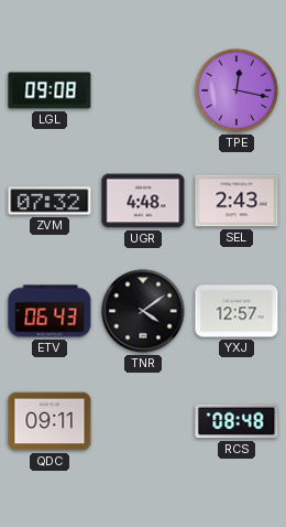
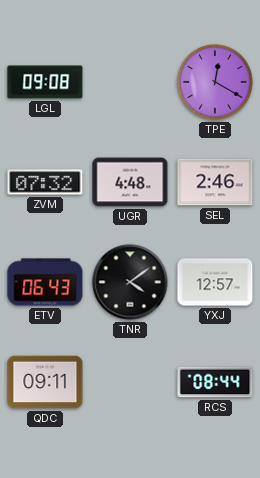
TPE: 12:17 -> 12:20 (215, 82)
SEL: 2:43 -> 2:46 (215, 182)
RCS: 08:48 -> 08:44 (215, 382)
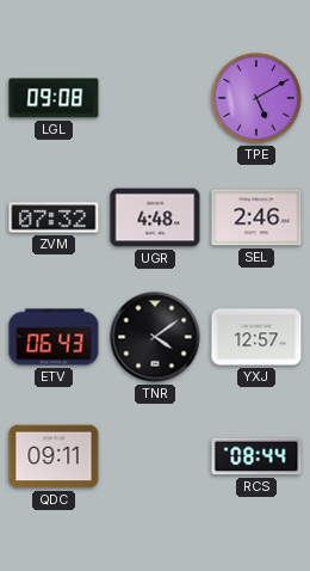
TPE: 12:20 -> 5:10 (256, 98)
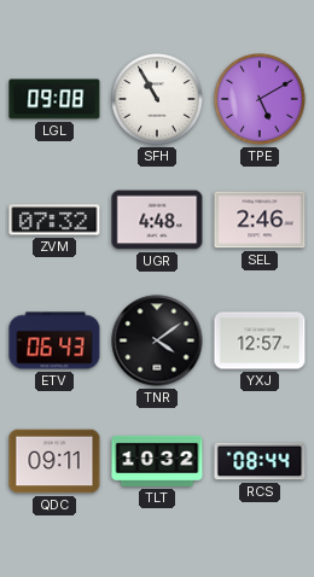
SFH: none -> 10:55 (157, 99)
TLT: none -> 10:32 (157, 461)
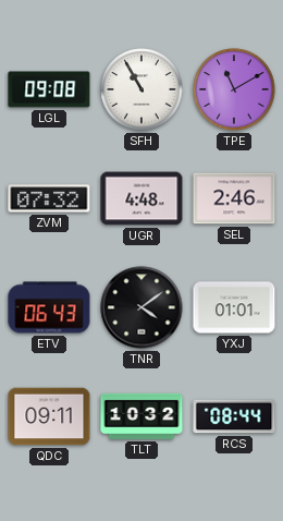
TPE: 5:10 -> 11:10 (234, 89)
YXJ: 12:57 -> 01:01 (234, 307)
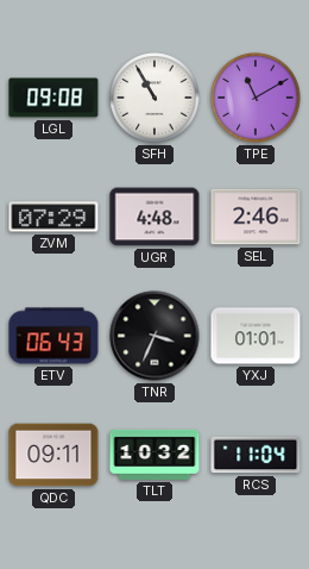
ZVM: 07:32 -> 07:29 (53, 217)
TNR: 4:09 -> 3:34 (154, 336)
RCS: 08:44 -> 11:04 (256, 455)
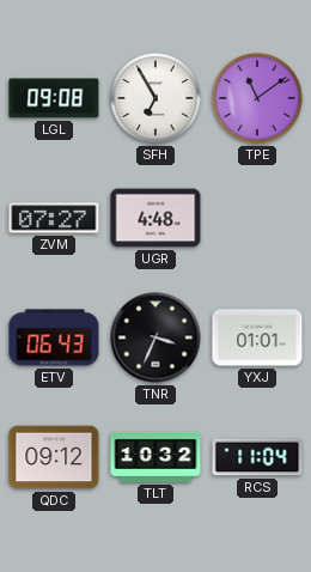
SFH: 10:55 -> 6:55 (155, 98)
TPE: 11:10 -> 11:09 (257, 98)
ZVM: 07:29 -> 07:27 (54, 218)
SEL: 2:46 -> none (256, 217)
QDC: 09:11 -> 09:12 (54, 457)
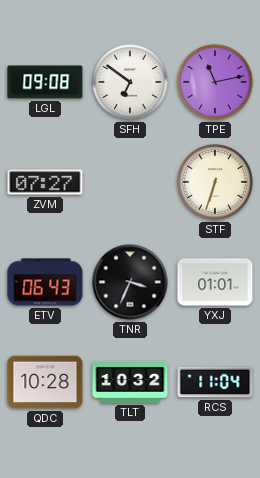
SFH: 6:55 -> 6:51 (130, 82)
TPE: 11:09 -> 11:13 (215, 82)
UGR: 4:48 -> none (155, 218)
STF: none -> 6:33 (215, 182)
QDC: 09:12 -> 10:28 (45, 382)
